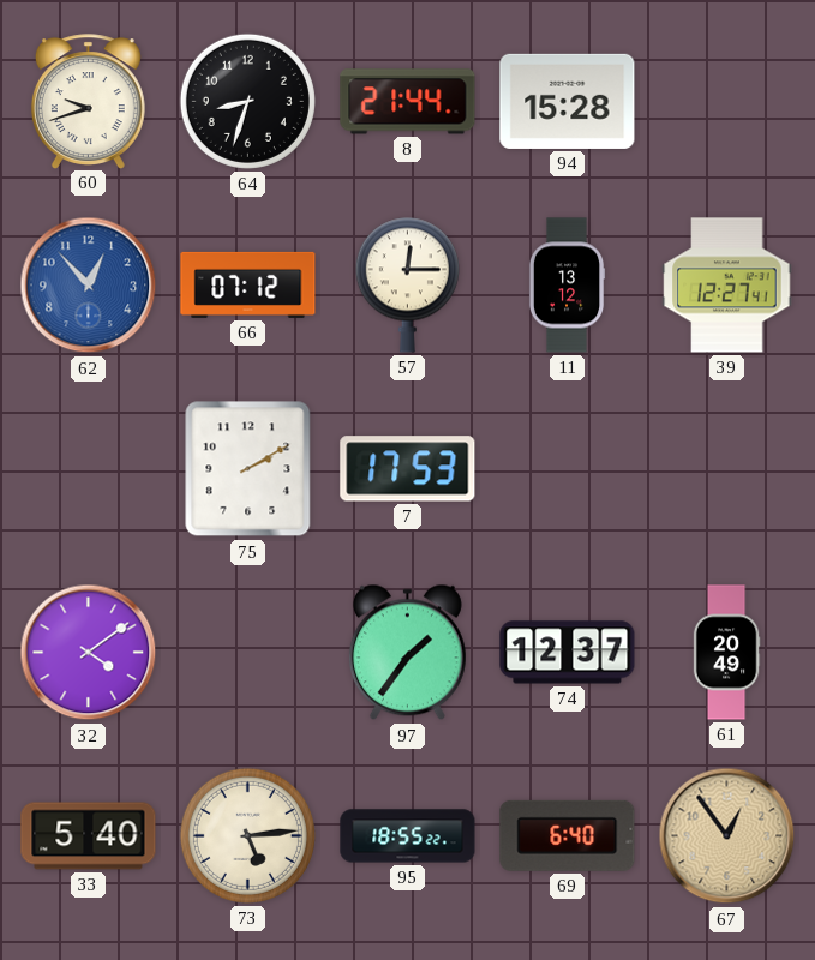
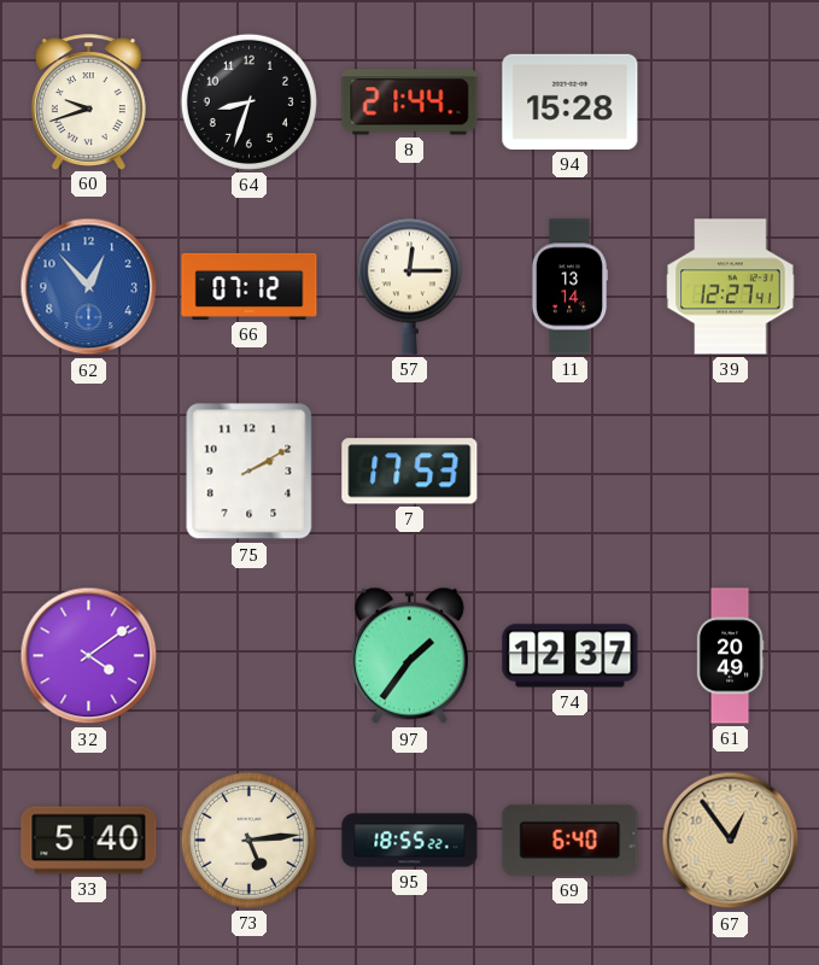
11: 13:12 -> 13:14 (569, 287)
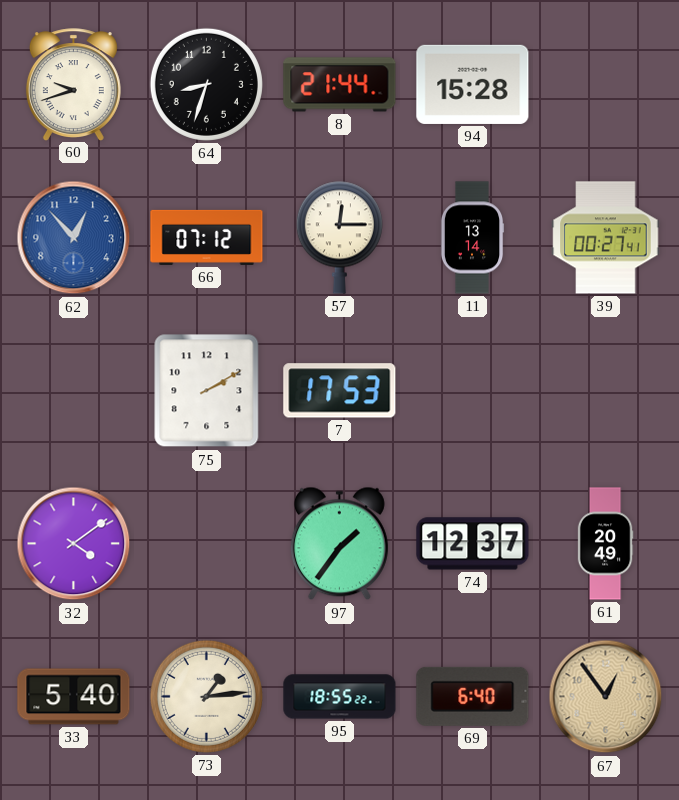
39: 12:27 -> 00:27 (606, 238)
73: 5:14 -> 1:14 (206, 696)
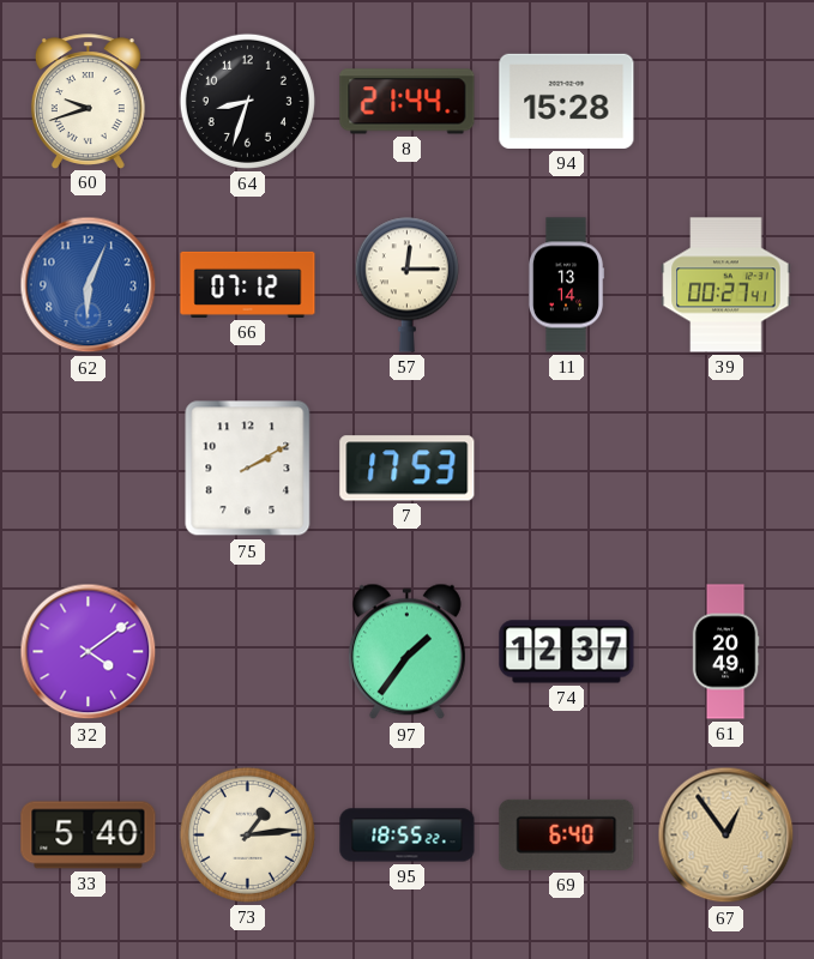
62: 12:53 -> 6:04 (89, 285)
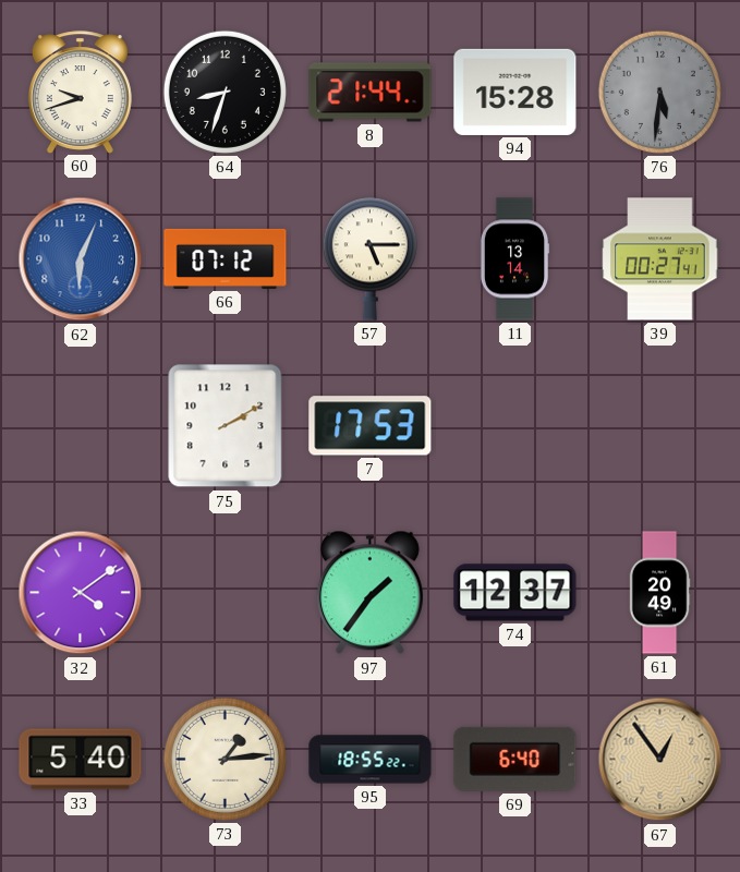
76: none -> 5:31 (659, 92)
57: 12:15 -> 5:15 (369, 258)
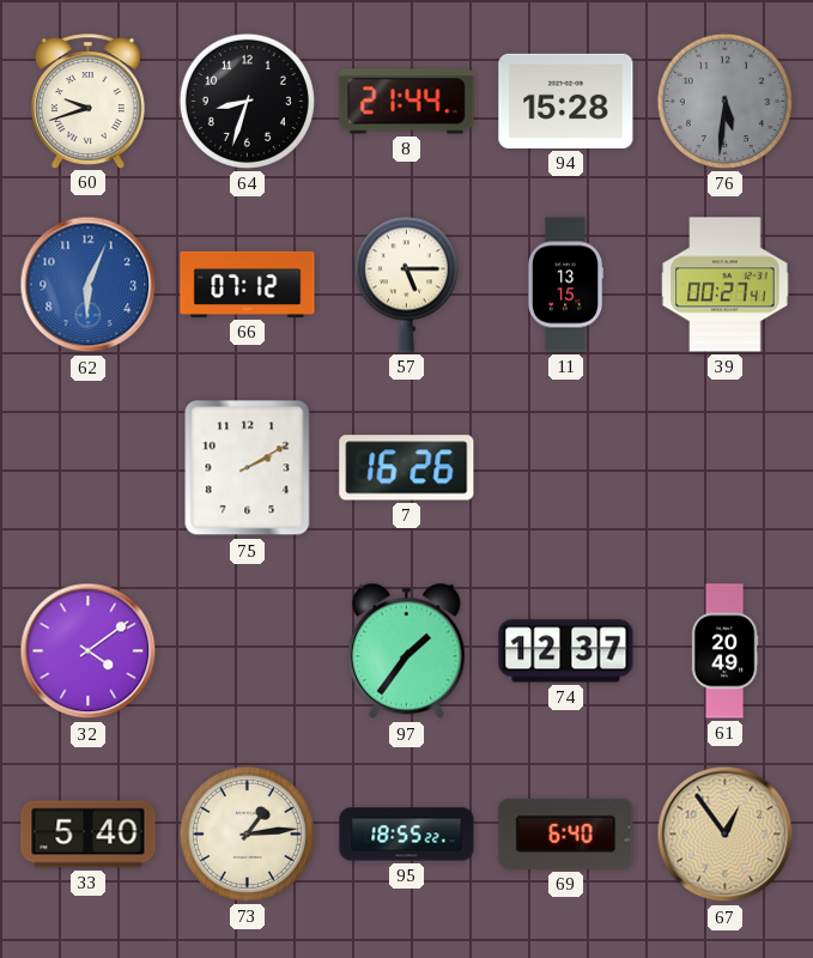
11: 13:14 -> 13:15 (565, 285)
7: 17:53 -> 16:26 (407, 468)
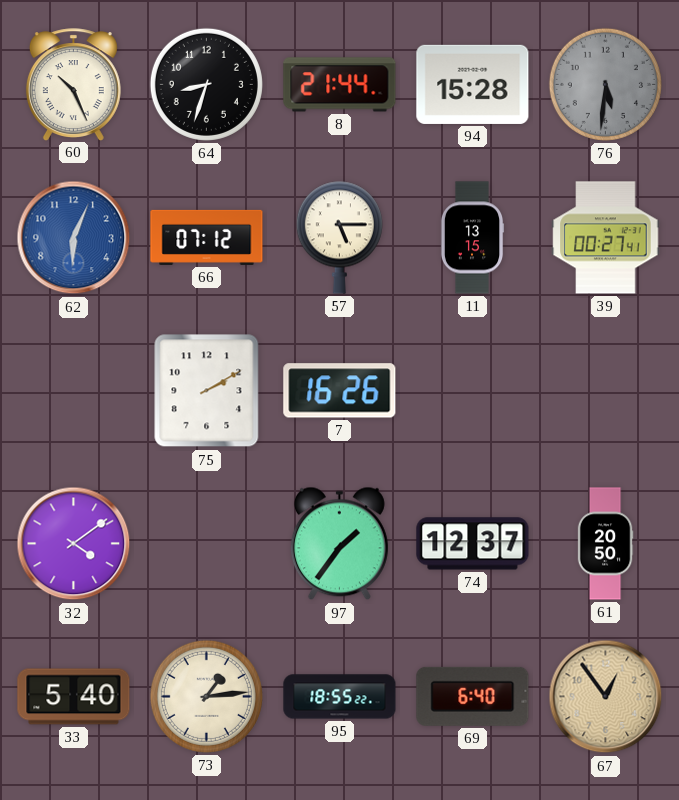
60: 9:42 -> 10:26 (73, 84)
61: 20:49 -> 20:50 (605, 544)
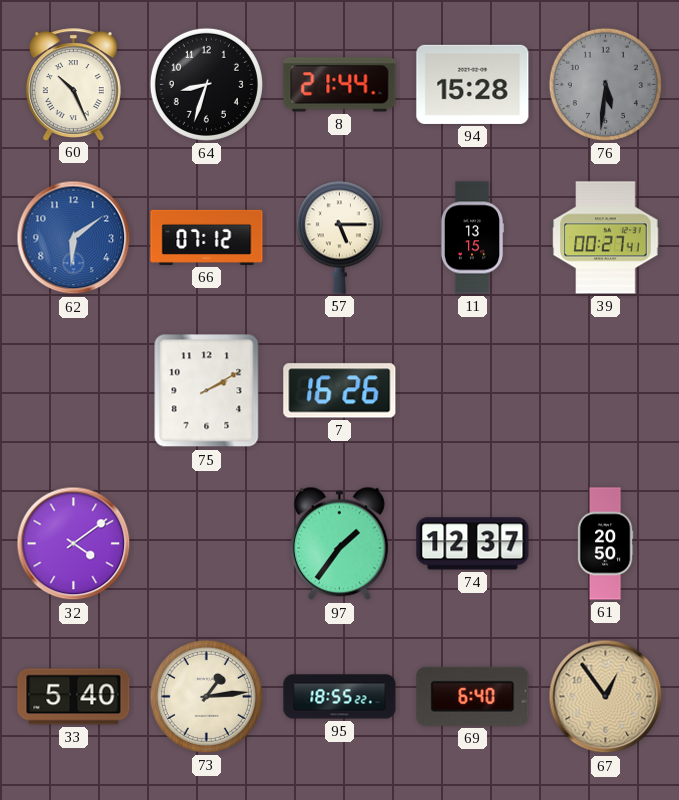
62: 6:04 -> 6:09 (74, 238)
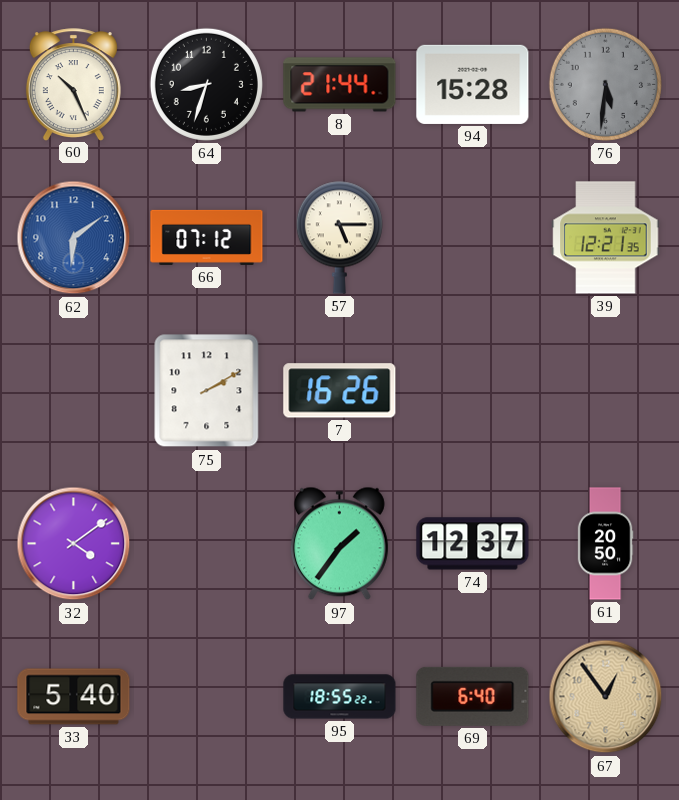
11: 13:15 -> none (472, 238)
39: 00:27 -> 12:21 (606, 238)
73: 1:14 -> none (206, 696)
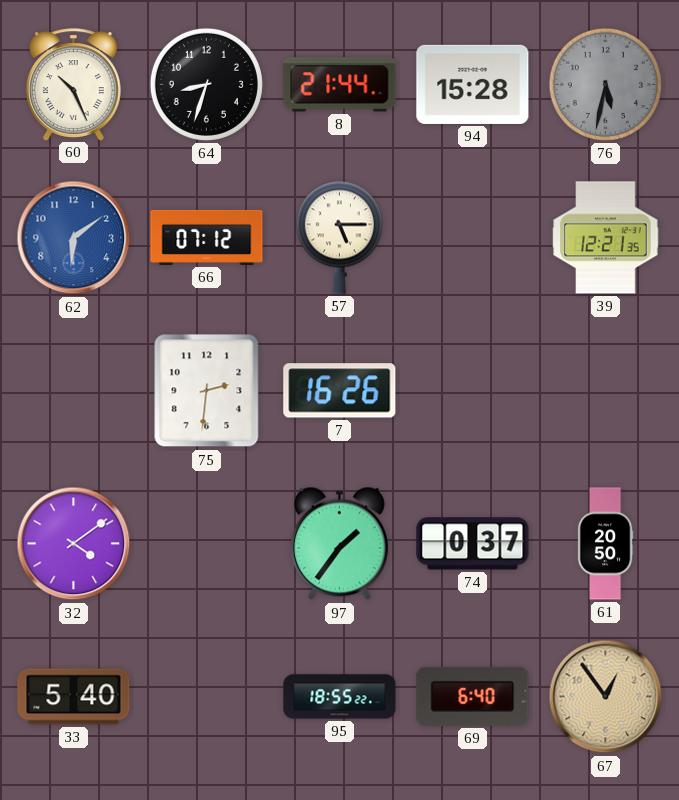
76: 5:31 -> 5:32 (605, 84)
75: 2:10 -> 2:31 (207, 391)
74: 12:37 -> 0:37 (473, 544)
